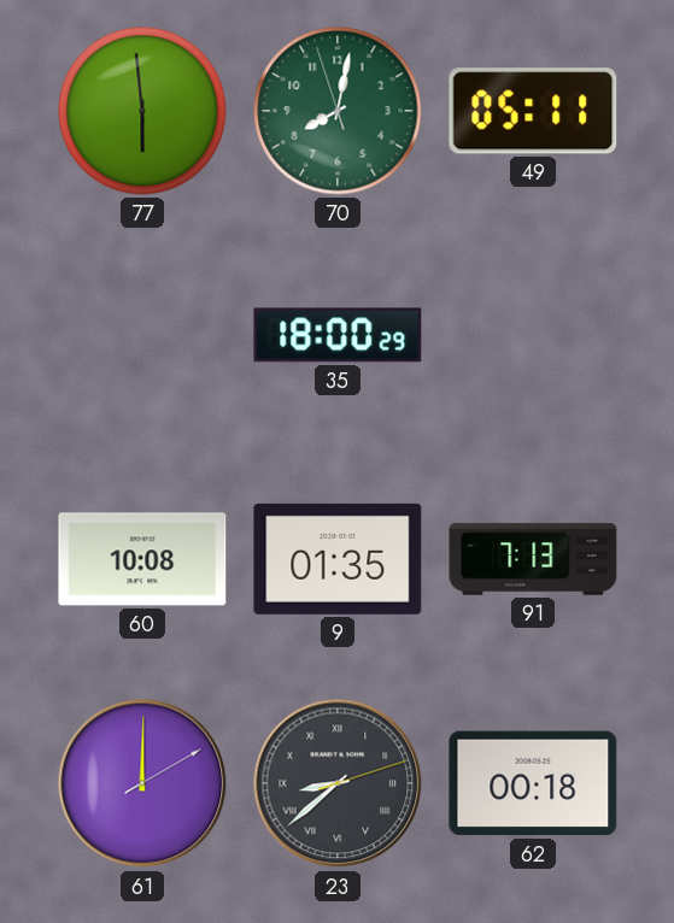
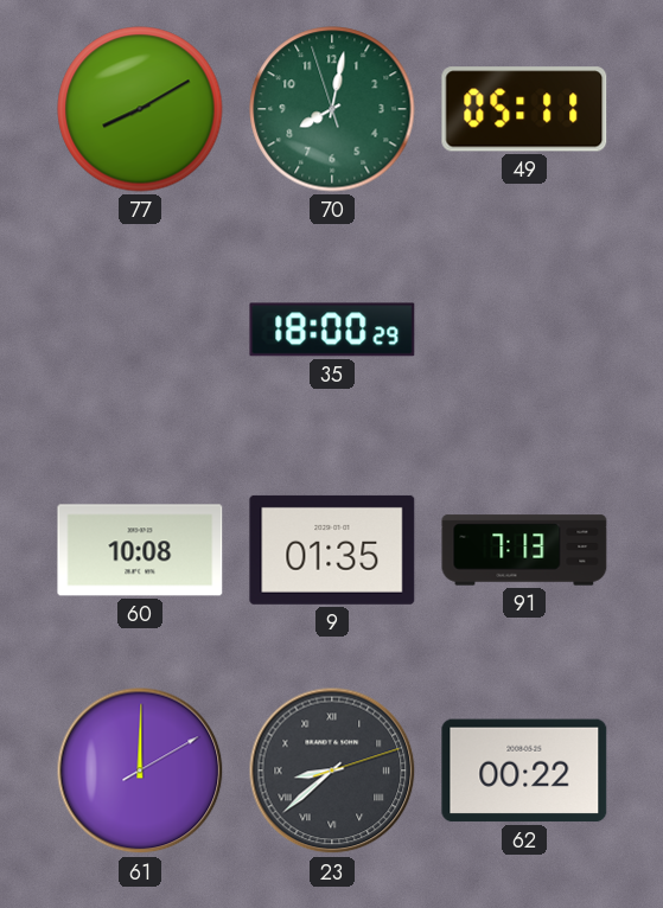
77: 5:59 -> 8:10 (140, 109)
62: 00:18 -> 00:22 (524, 770)
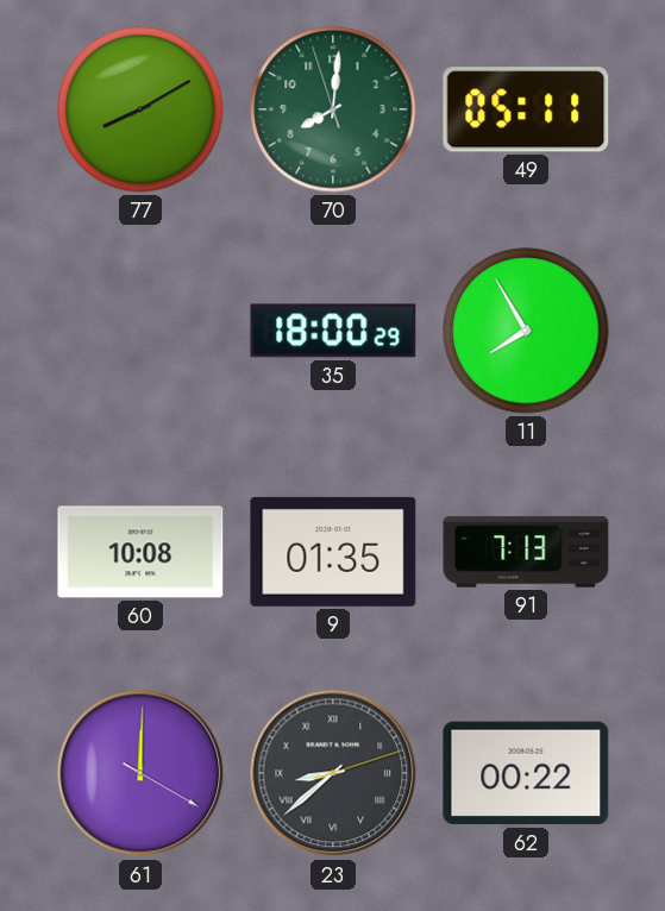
70: 8:01 -> 8:00 (333, 109)
11: none -> 7:55 (526, 331)
61: 12:00:10 -> 12:00:20 (140, 773)
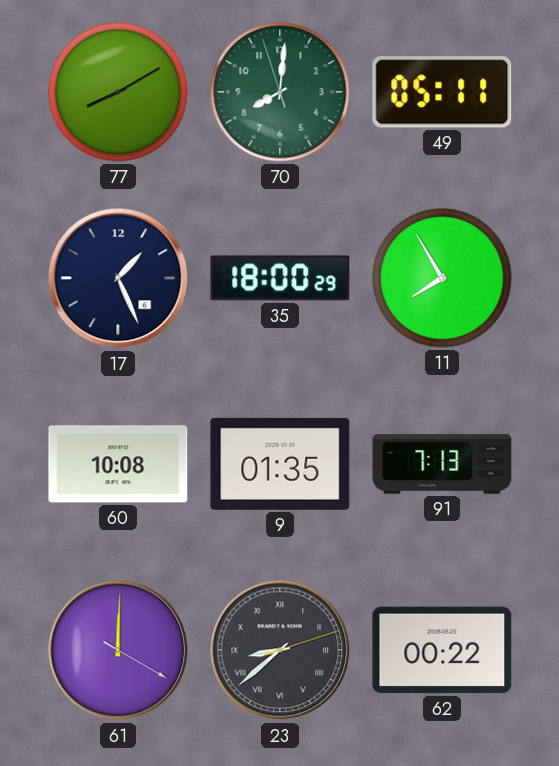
17: none -> 1:26 (118, 278)
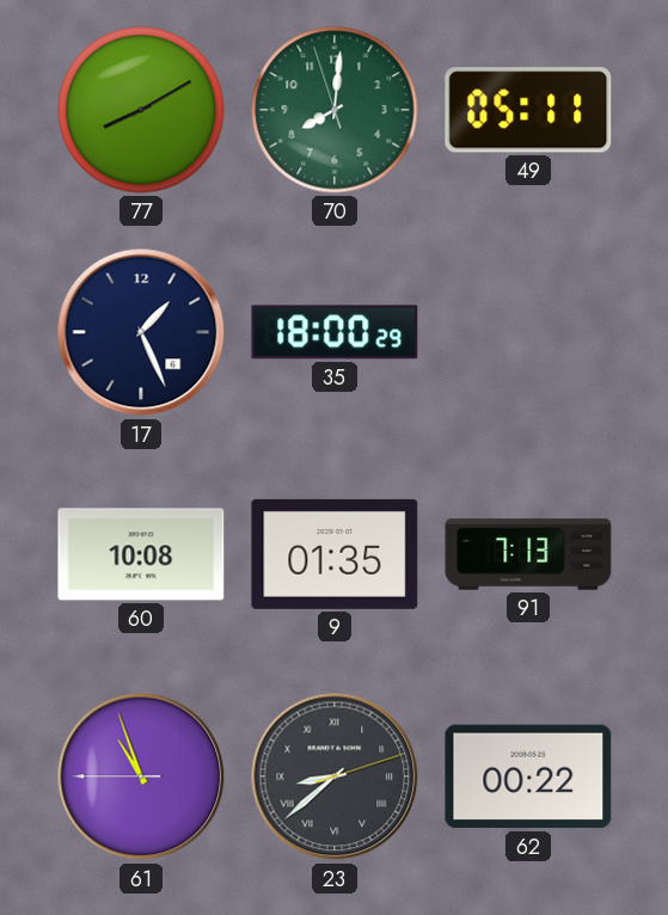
11: 7:55 -> none (442, 278)
61: 12:00 -> 10:56 (141, 776)
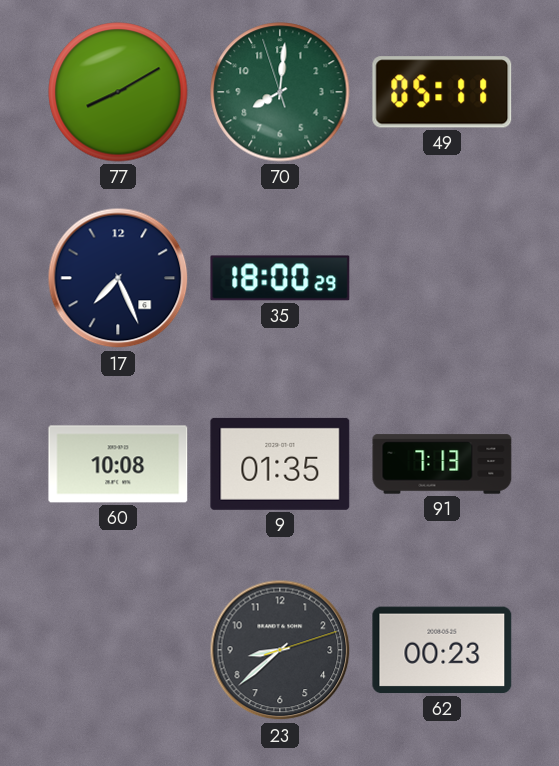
17: 1:26 -> 7:26 (118, 278)
61: 10:56 -> none (141, 776)
23 numerals: Roman -> Arabic (280, 650)
62: 00:22 -> 00:23 (442, 650)
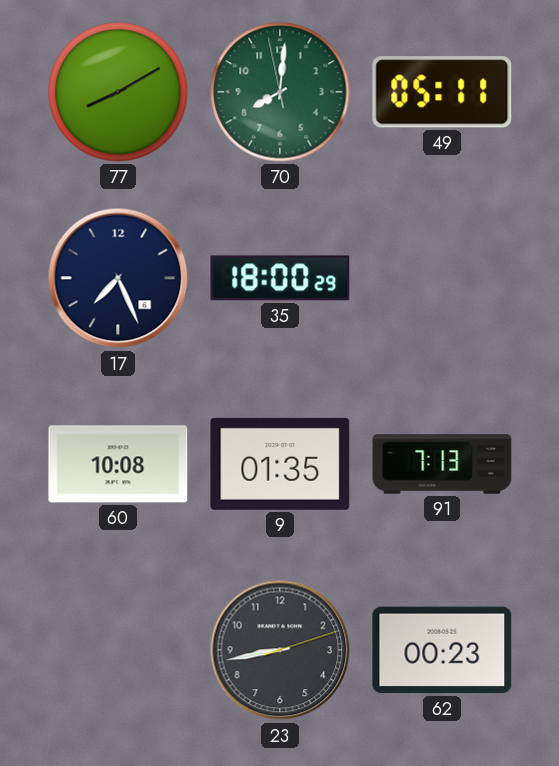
70: 8:00:57 -> 8:00:58 (280, 92)
23: 8:38 -> 8:43 (280, 650)
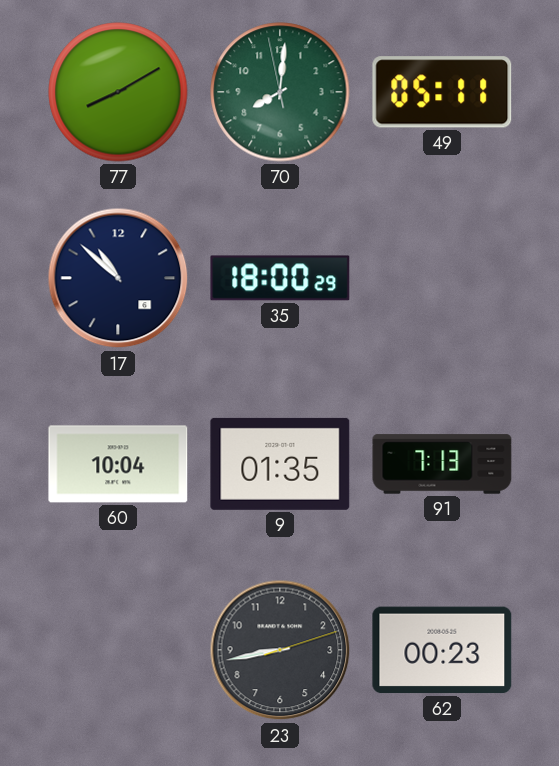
17: 7:26 -> 10:52 (118, 278)
60: 10:08 -> 10:04 (118, 464)
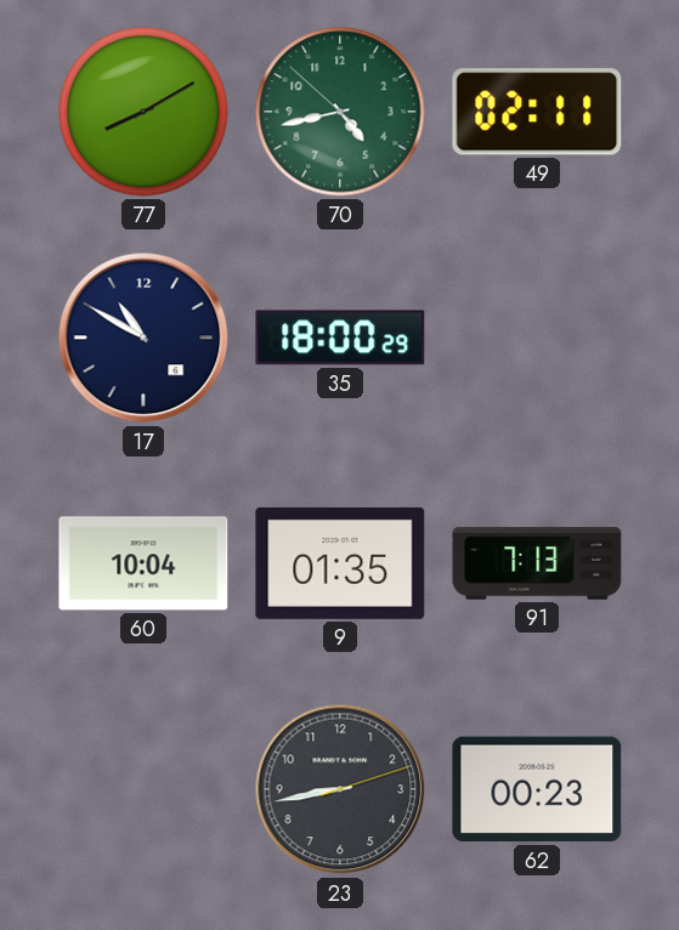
70: 8:00 -> 4:42 (340, 112)
49: 05:11 -> 02:11 (537, 112)
17: 10:52 -> 10:50 (143, 338)
